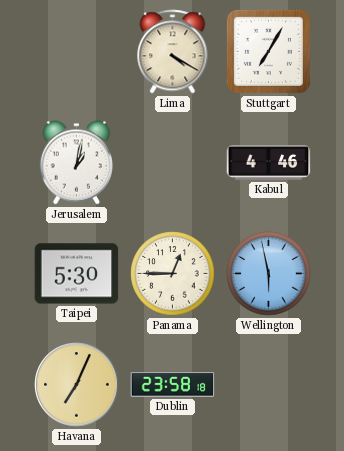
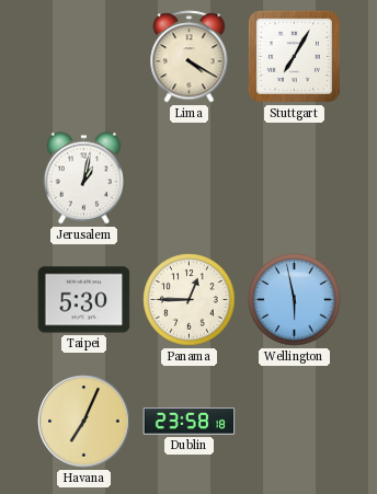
Kabul: 4:46 -> none (269, 163)
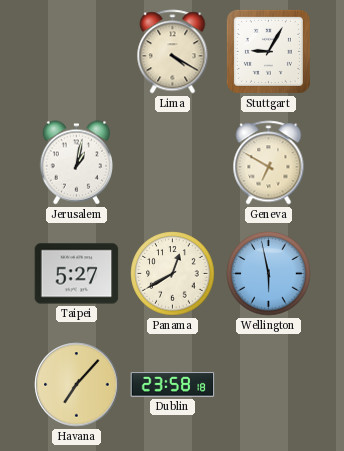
Stuttgart: 7:05 -> 9:05 (268, 51)
Geneva: none -> 6:50 (269, 163)
Taipei: 5:30 -> 5:27 (77, 274)
Panama: 12:45 -> 12:40 (173, 274)
Havana: 7:04 -> 7:07 (77, 385)
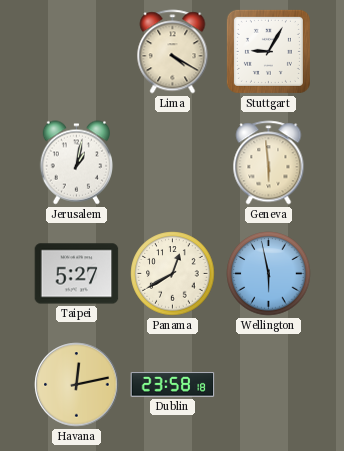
Geneva: 6:50 -> 5:59 (269, 163)
Havana: 7:07 -> 12:13 (77, 385)
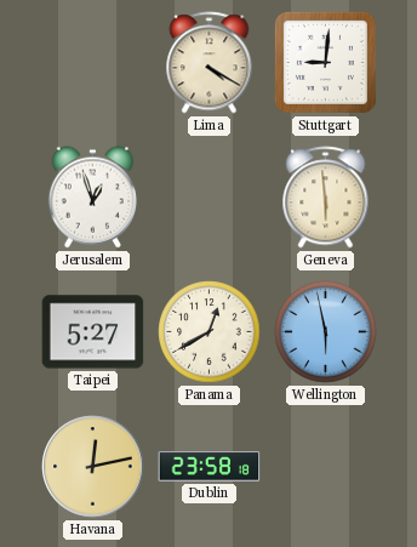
Stuttgart: 9:05 -> 9:01 (325, 62)
Jerusalem: 1:02 -> 12:57 (92, 198)
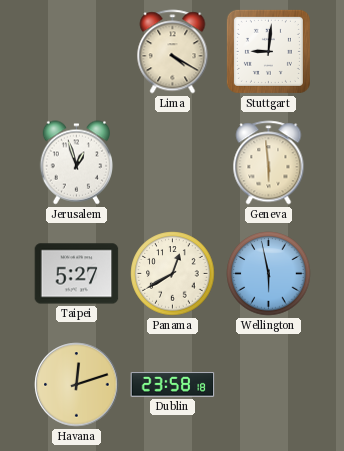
Havana: 12:13 -> 12:12 (77, 385)
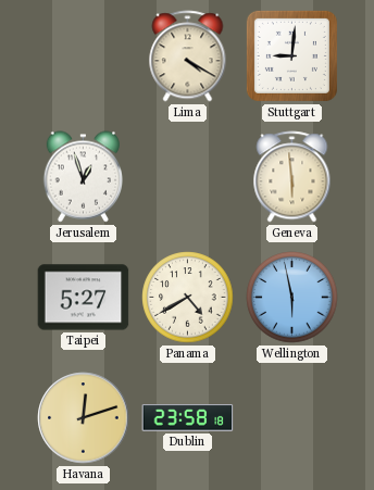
Panama: 12:40 -> 4:40 (188, 298)
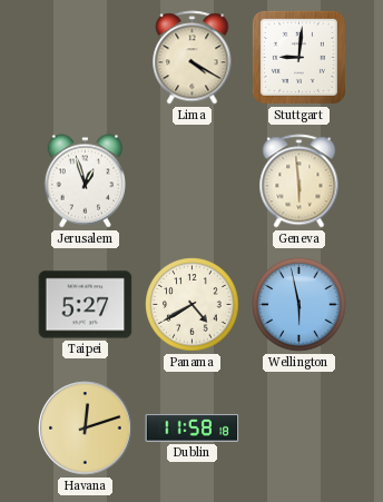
Dublin: 23:58 -> 11:58 (193, 429)
